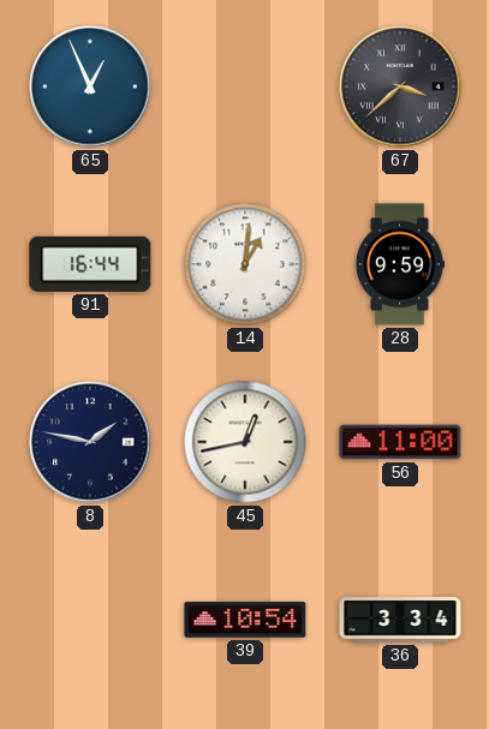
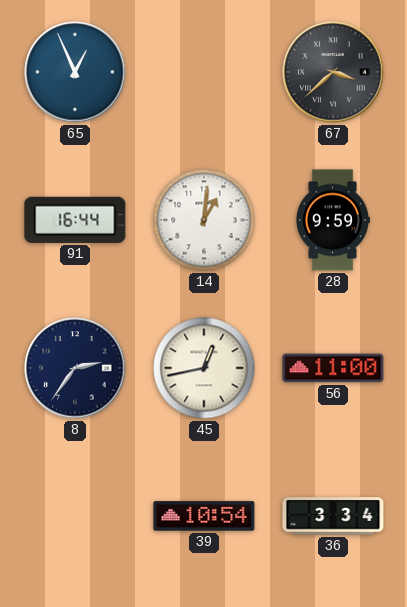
8: 1:47 -> 2:36 (75, 368)
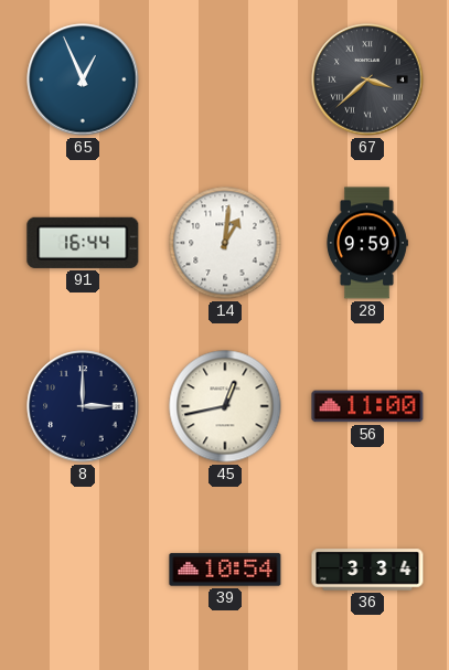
8: 2:36 -> 3:00 (83, 406)
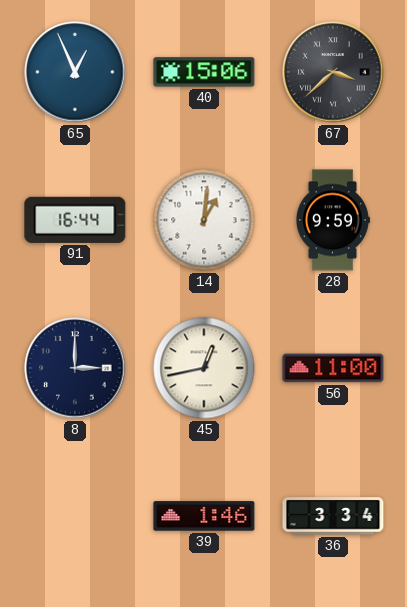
40: none -> 15:06 (204, 72)
39: 10:54 -> 1:46 (204, 516)
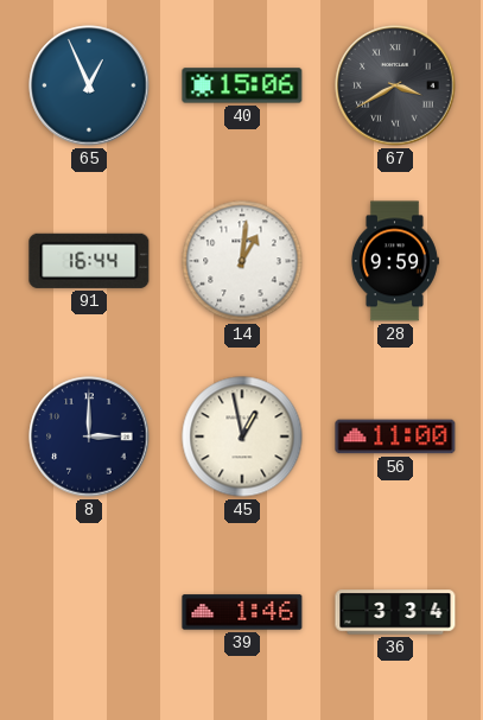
67: 3:38 -> 3:40 (395, 85)
45: 12:43 -> 12:58 (242, 437)
